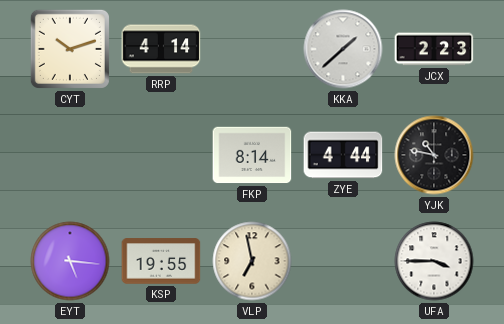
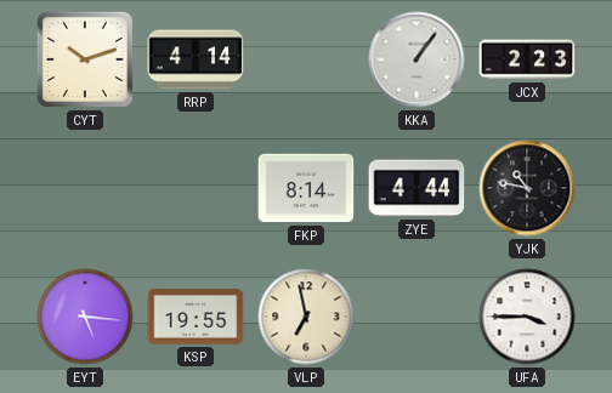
KKA: 1:38 -> 1:06 (416, 59)
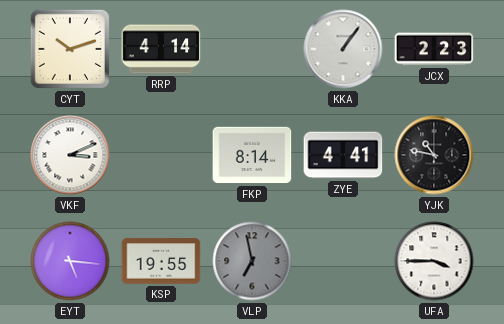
VKF: none -> 3:11 (70, 155)
ZYE: 4:44 -> 4:41 (343, 155)
VLP dial: cream -> grey (252, 261)
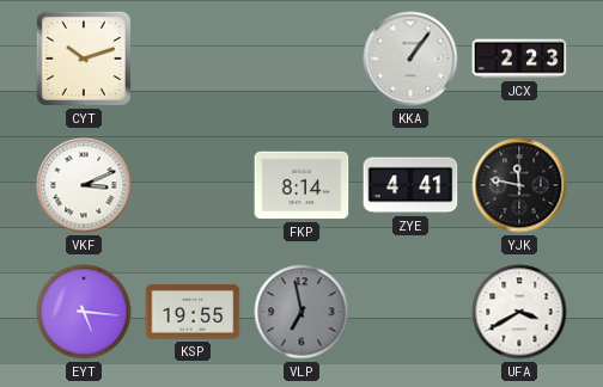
RRP: 4:14 -> none (161, 49)
YJK: 10:47 -> 11:47 (519, 185)
UFA: 3:45 -> 3:40 (519, 312)
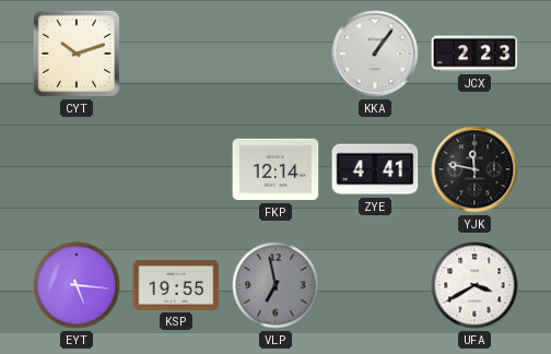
VKF: 3:11 -> none (84, 185)
FKP: 8:14 -> 12:14 (275, 169)
